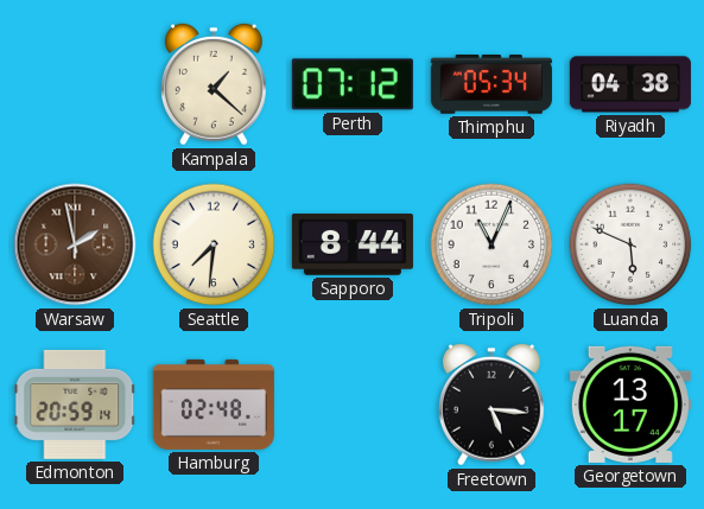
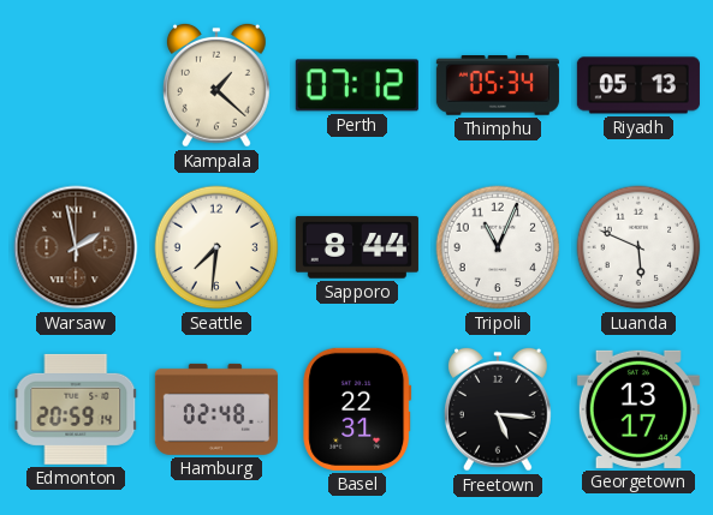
Riyadh: 04:38 -> 05:13 (638, 85)
Basel: none -> 22:31 (357, 409)
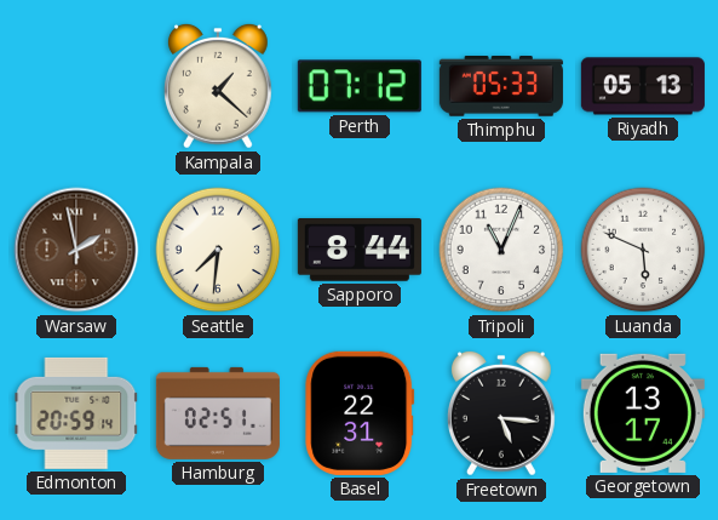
Thimphu: 05:34 -> 05:33 (501, 87)
Hamburg: 02:48 -> 02:51 (218, 413)
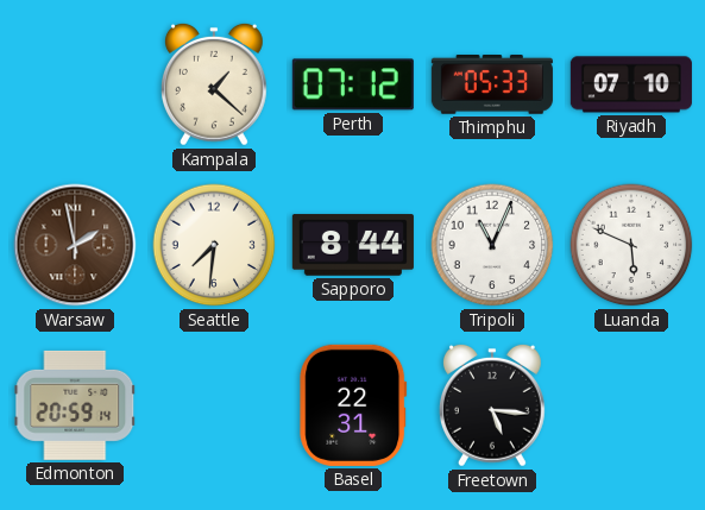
Riyadh: 05:13 -> 07:10 (631, 84)
Hamburg: 02:51 -> none (218, 413)
Georgetown: 13:17 -> none (643, 413)
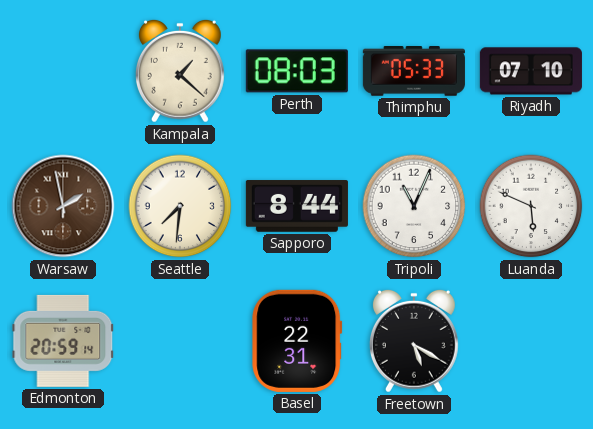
Perth: 07:12 -> 08:03 (297, 71)
Freetown: 5:16 -> 5:20 (414, 341)
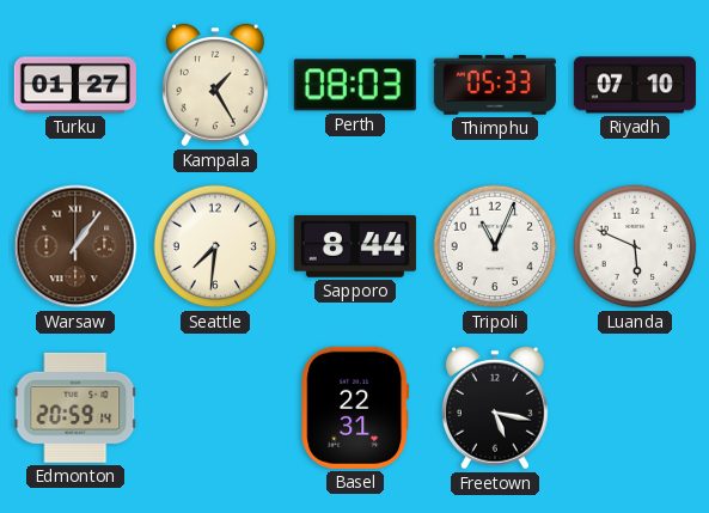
Turku: none -> 01:27 (75, 85)
Kampala: 1:22 -> 1:25 (215, 85)
Warsaw: 1:58 -> 1:06 (75, 246)
Freetown: 5:20 -> 5:17 (495, 408)
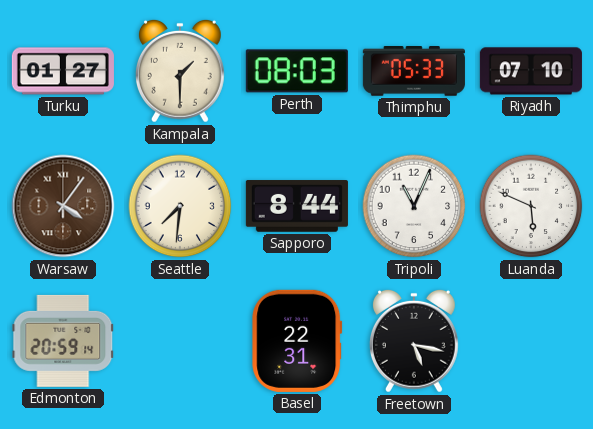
Kampala: 1:25 -> 1:30 (180, 71)
Warsaw: 1:06 -> 4:06 (63, 206)
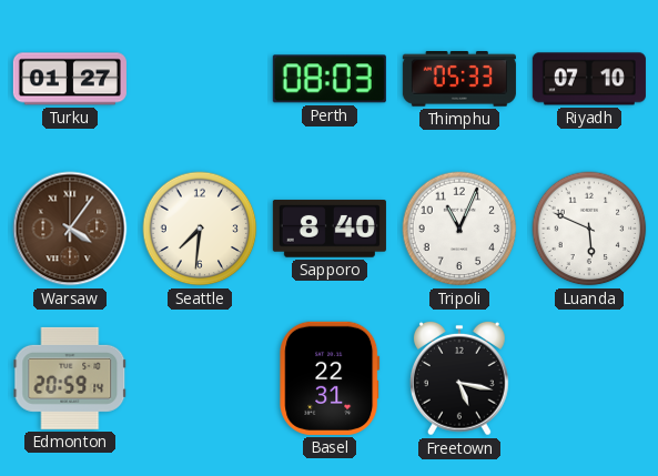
Kampala: 1:30 -> none (180, 71)
Sapporo: 8:44 -> 8:40 (330, 229)
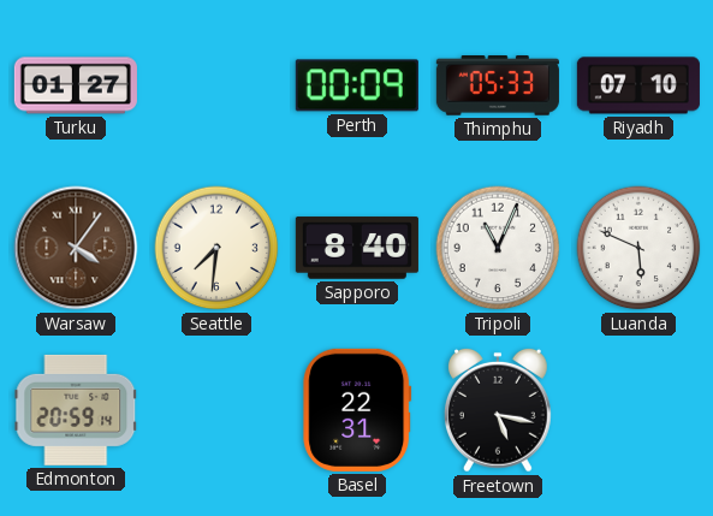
Perth: 08:03 -> 00:09 (357, 85)
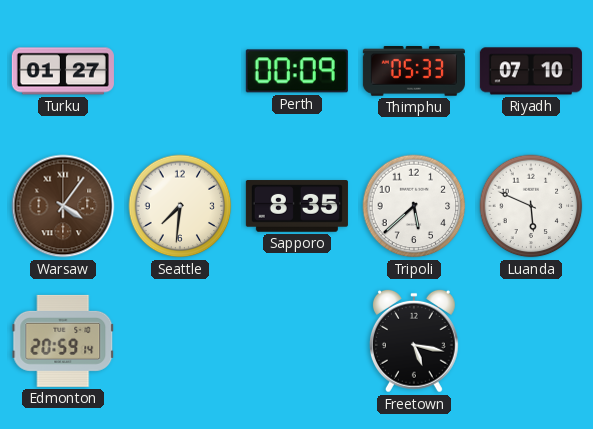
Sapporo: 8:40 -> 8:35 (297, 206)
Tripoli: 11:04 -> 5:38 (414, 206)
Basel: 22:31 -> none (357, 410)
